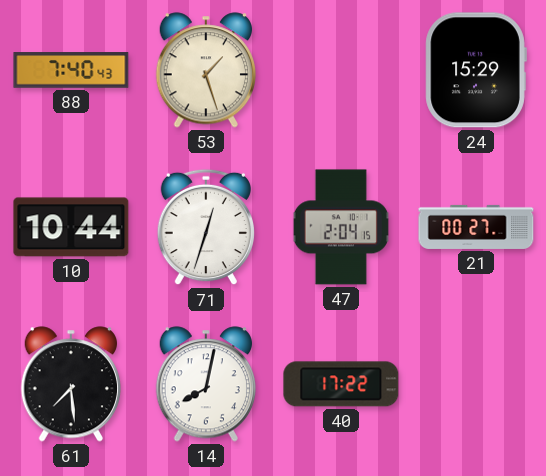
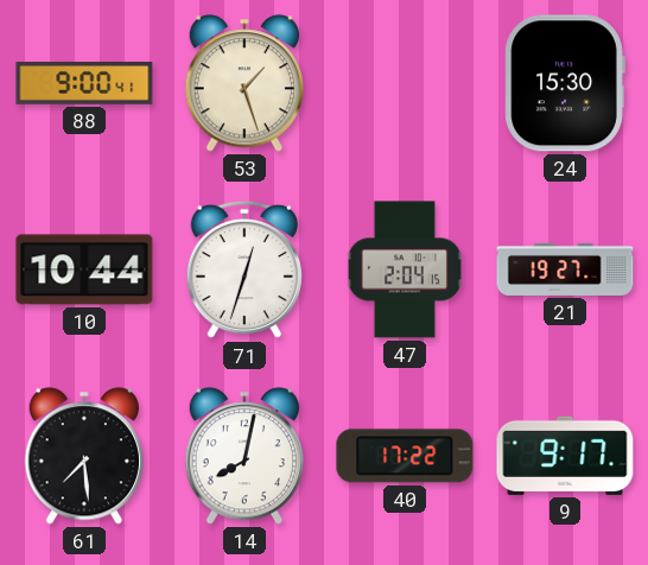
88: 7:40 -> 9:00 (84, 83)
24: 15:29 -> 15:30 (565, 83)
21: 00:27 -> 19:27 (565, 269)
9: none -> 9:17 (565, 456)
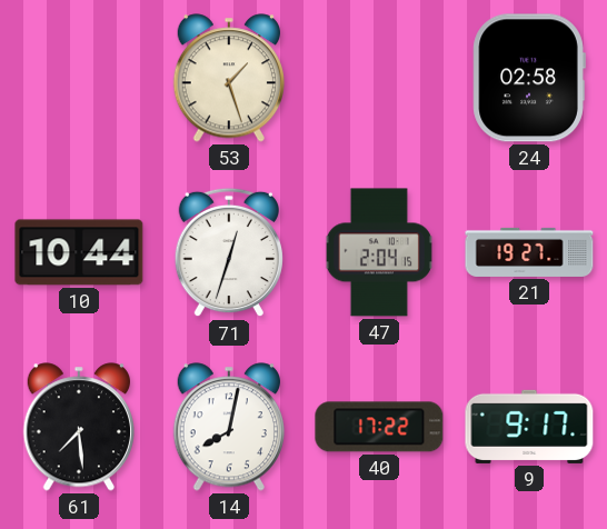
88: 9:00 -> none (84, 83)
24: 15:30 -> 02:58 (529, 78)
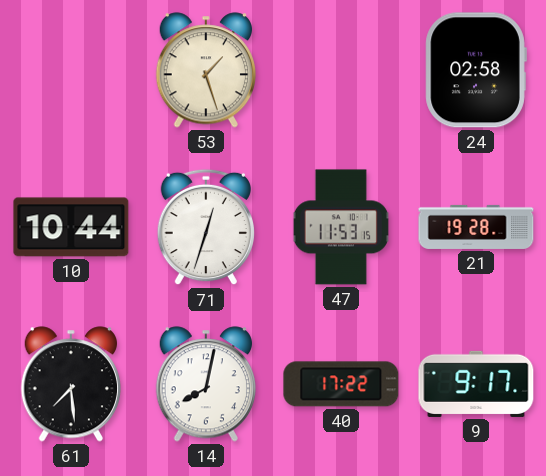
47: 2:04 -> 11:53 (341, 227)
21: 19:27 -> 19:28 (476, 227)
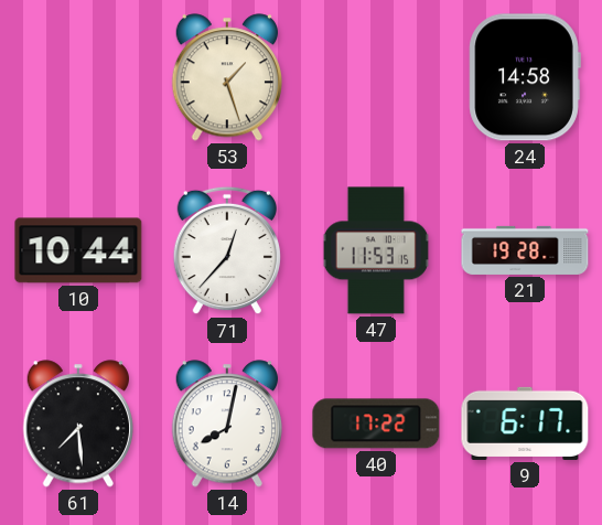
24: 02:58 -> 14:58 (525, 77)
71: 12:33 -> 12:37 (227, 250)
9: 9:17 -> 6:17 (525, 424)
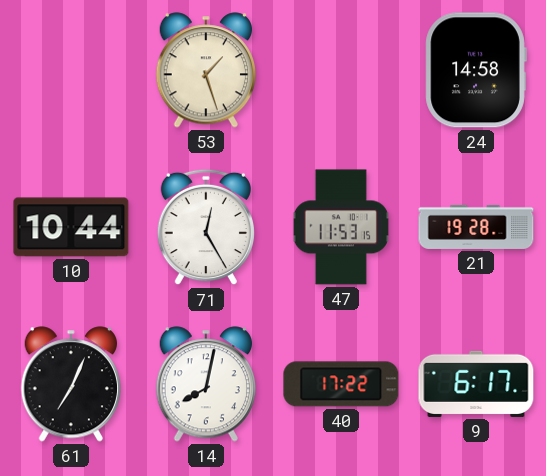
71: 12:37 -> 12:25 (206, 227)
61: 7:29 -> 7:04 (70, 384)
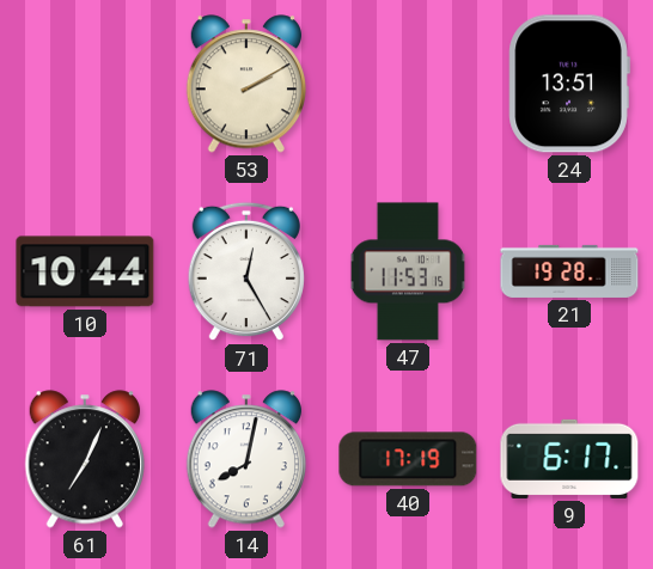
53: 1:27 -> 2:10 (245, 84)
24: 14:58 -> 13:51 (569, 84)
40: 17:22 -> 17:19 (408, 459)
